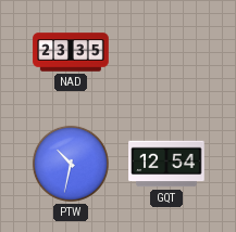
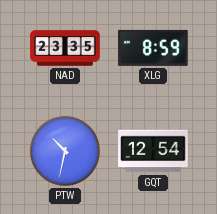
XLG: none -> 8:59 (153, 48)
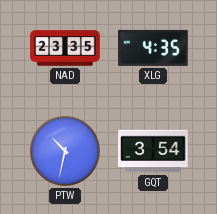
XLG: 8:59 -> 4:35 (153, 48)
GQT: 12:54 -> 3:54 (153, 151)
